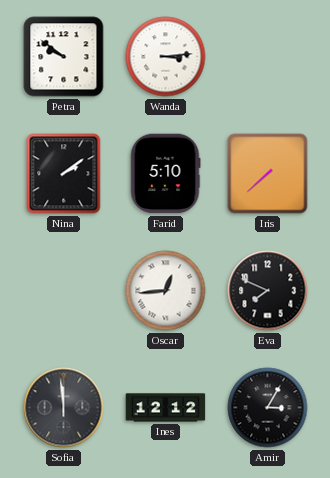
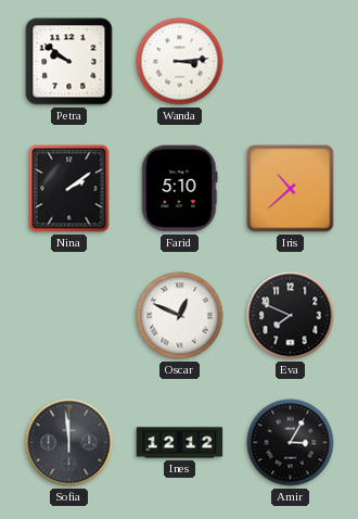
Iris: 7:38 -> 10:38 (291, 189)
Oscar: 12:44 -> 12:49 (180, 316)
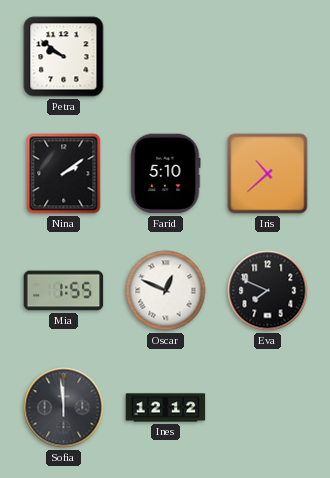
Wanda: 3:14 -> none (180, 62)
Mia: none -> 1:55 (64, 291)
Amir: 3:05 -> none (291, 443)
